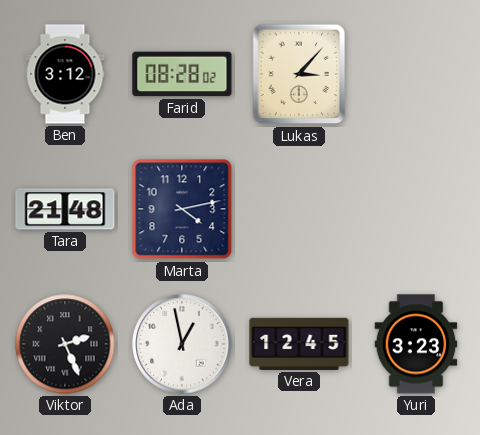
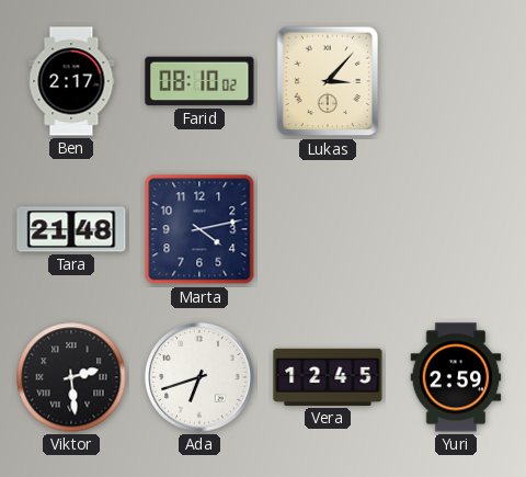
Ben: 3:12 -> 2:17 (71, 81)
Farid: 08:28 -> 08:10 (199, 81)
Viktor: 2:26 -> 2:29 (71, 377)
Ada: 12:58 -> 6:42 (199, 377)
Yuri: 3:23 -> 2:59 (456, 377)
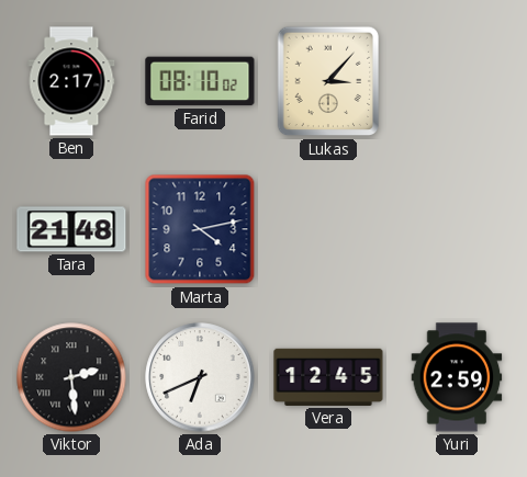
Ada: 6:42 -> 6:41 (200, 377)
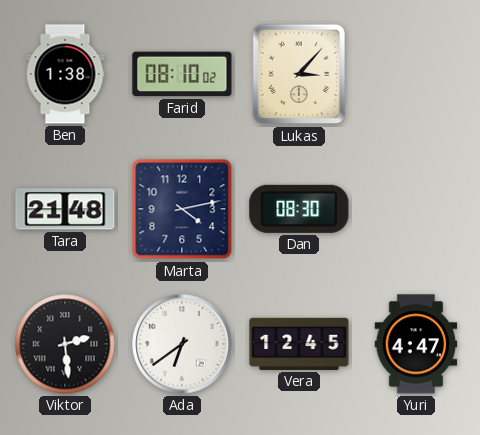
Ben: 2:17 -> 1:38 (65, 74)
Dan: none -> 08:30 (299, 209)
Ada: 6:41 -> 6:39 (182, 344)
Yuri: 2:59 -> 4:47 (416, 344)
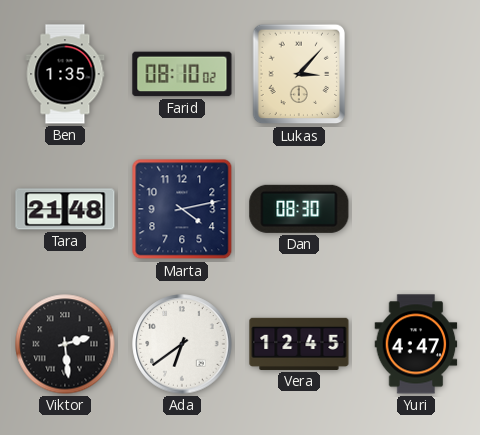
Ben: 1:38 -> 1:35 (65, 74)
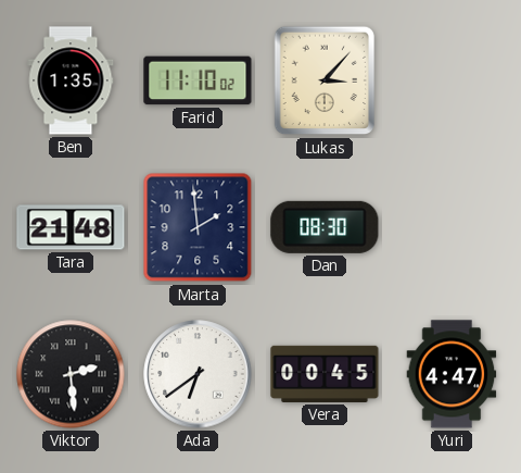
Farid: 08:10 -> 11:10 (198, 80)
Marta: 4:13 -> 1:59 (198, 227)
Vera: 12:45 -> 00:45 (325, 374)
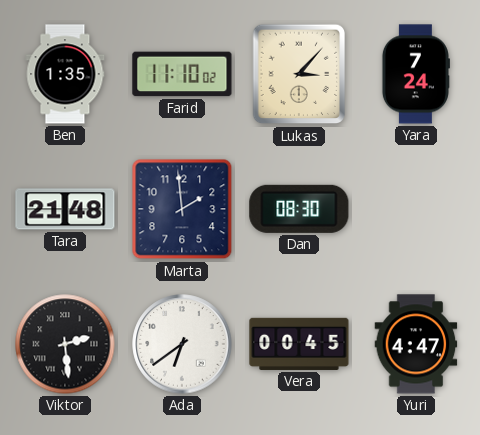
Yara: none -> 7:24 (415, 74)
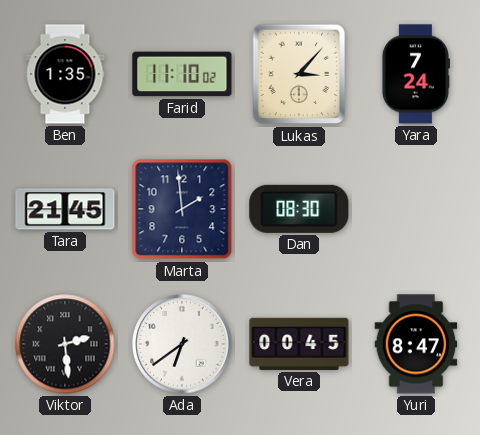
Tara: 21:48 -> 21:45 (65, 209)
Yuri: 4:47 -> 8:47 (416, 344)
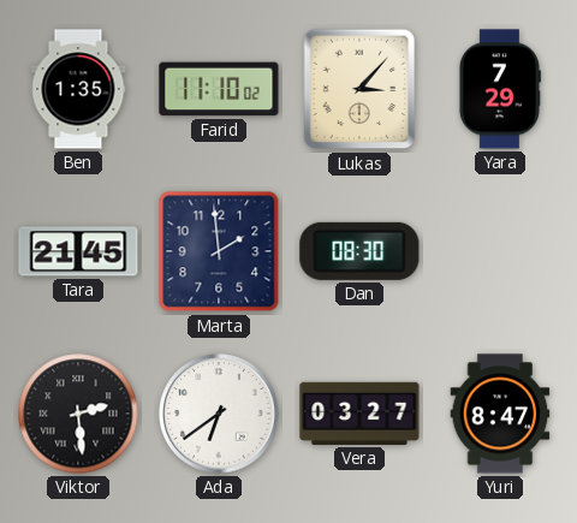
Yara: 7:24 -> 7:29 (499, 89)
Vera: 00:45 -> 03:27 (359, 414)
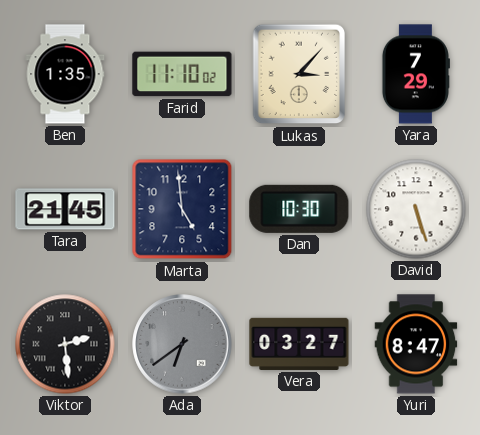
Marta: 1:59 -> 4:59 (182, 209)
Dan: 08:30 -> 10:30 (299, 209)
David: none -> 5:27 (416, 209)
Ada dial: white -> grey (182, 344)
